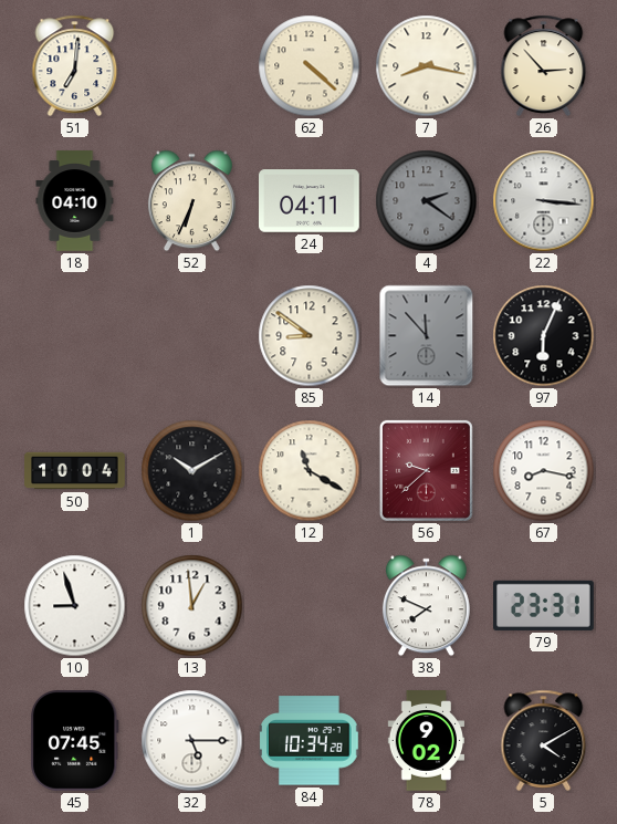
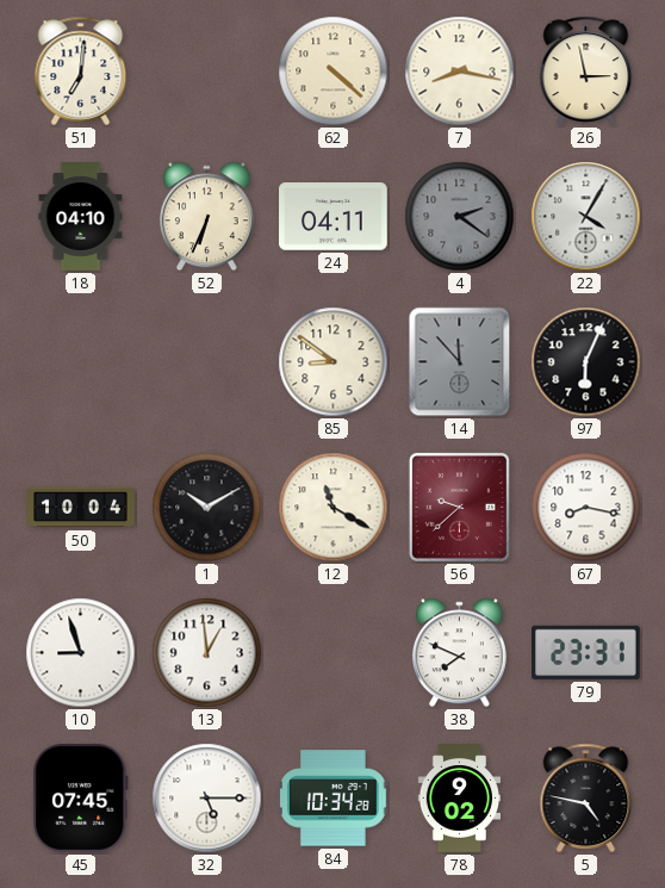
26: 2:53 -> 2:58 (586, 70)
22: 3:16 -> 4:05 (586, 217)
5: 4:10 -> 4:47 (586, 797)
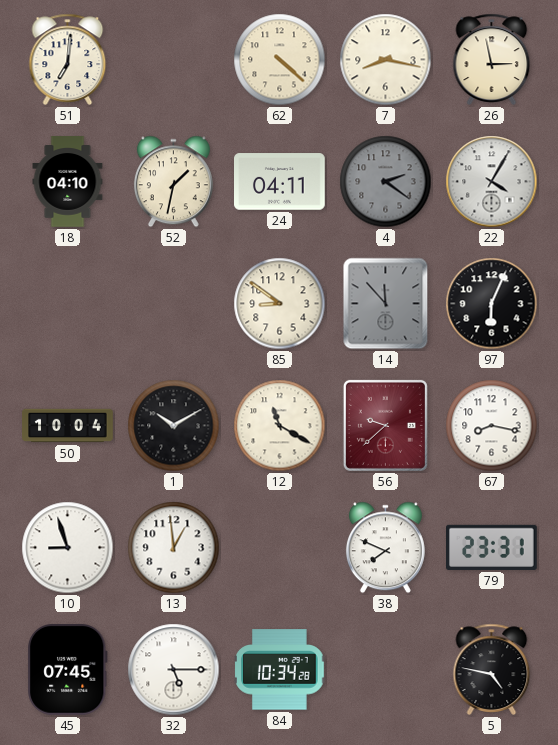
52: 6:34 -> 1:32 (173, 182)
78: 9:02 -> none (460, 799)
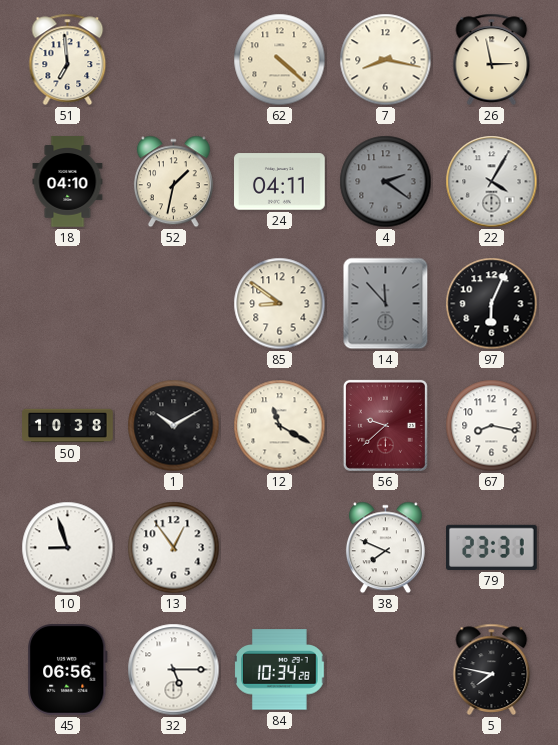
51: 7:01 -> 6:59 (68, 59)
50: 10:04 -> 10:38 (68, 426)
13: 12:59 -> 12:54 (174, 548)
45: 07:45 -> 06:56 (68, 670)
5: 4:47 -> 7:47 (492, 669)
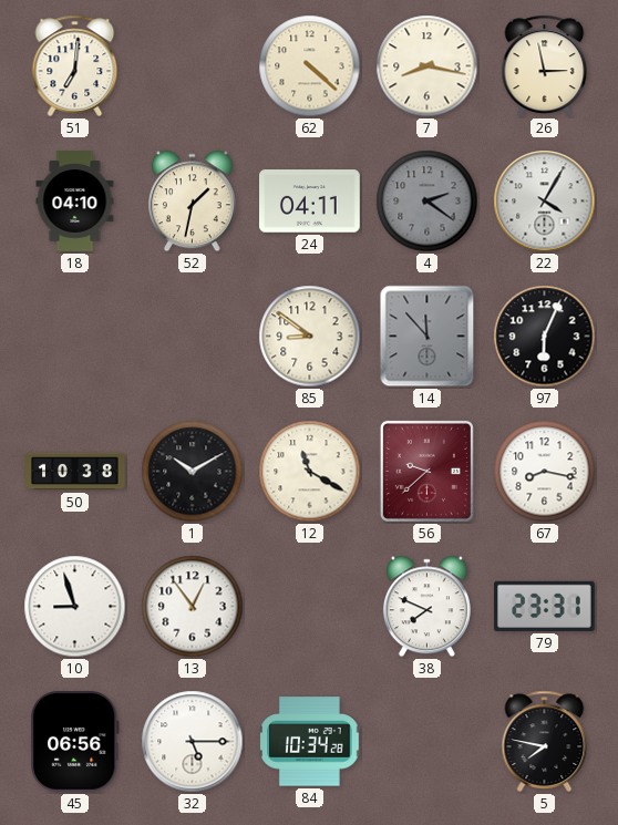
51: 6:59 -> 7:01 (75, 65)
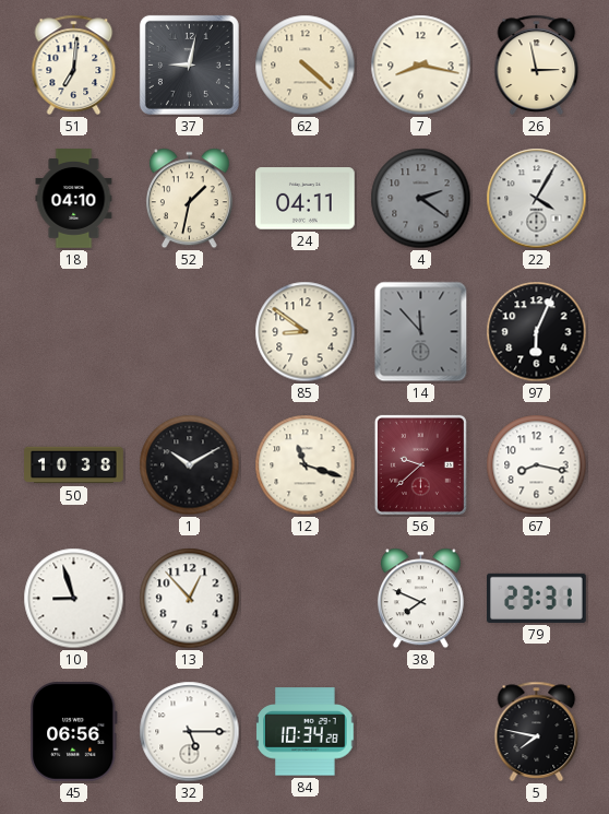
37: none -> 9:02 (189, 64)
12: 11:20 -> 11:18 (306, 465)
13: 12:54 -> 12:53 (190, 599)
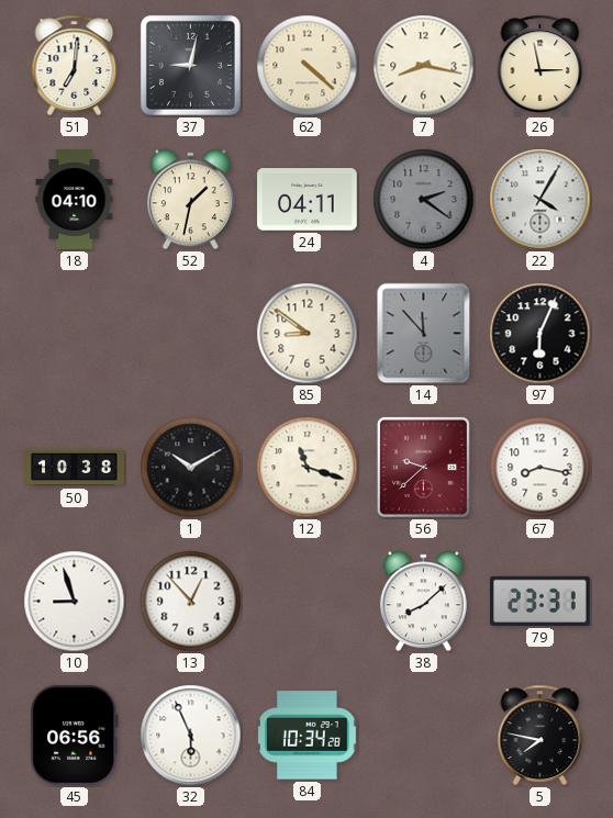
38: 7:49 -> 8:08 (423, 602)
32: 5:15 -> 5:56 (191, 736)
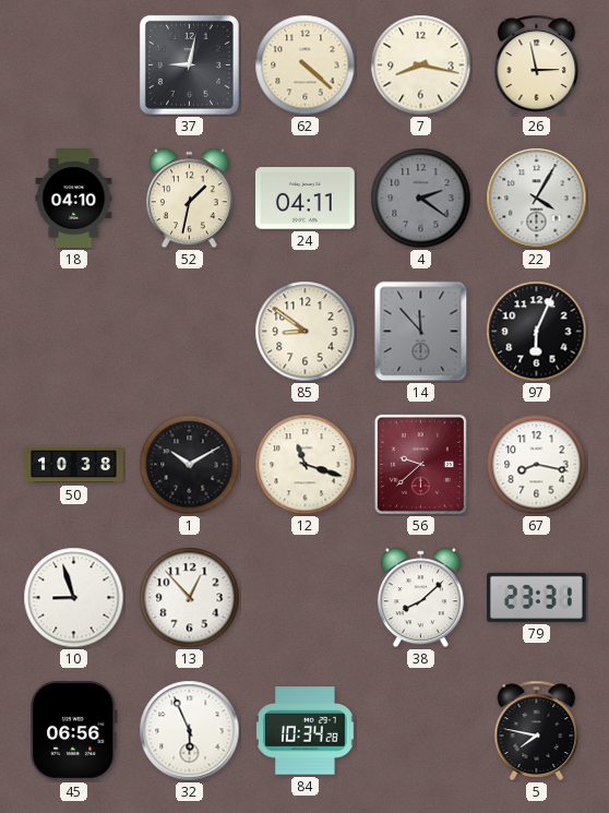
51: 7:01 -> none (75, 65)
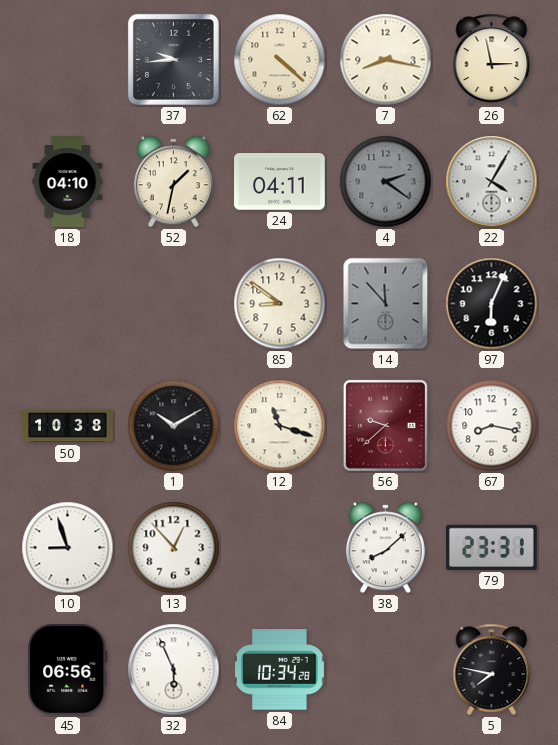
37: 9:02 -> 9:44 (173, 59)
